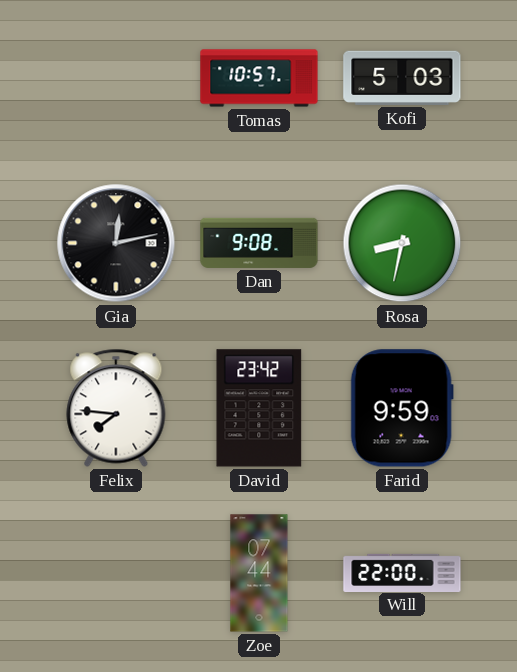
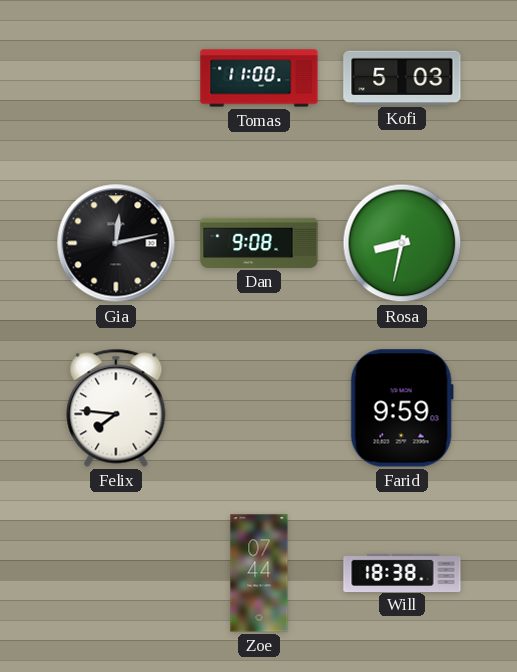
Tomas: 10:57 -> 11:00 (259, 78)
David: 23:42 -> none (259, 408)
Will: 22:00 -> 18:38 (402, 572)
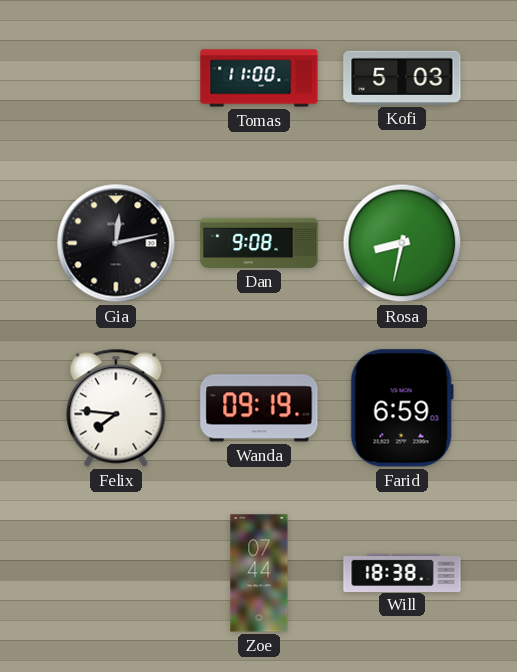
Wanda: none -> 09:19 (259, 408)
Farid: 9:59 -> 6:59 (402, 408)
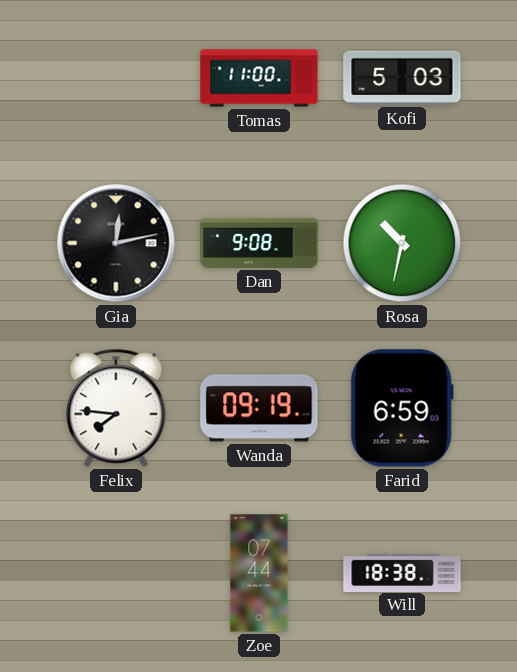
Rosa: 8:32 -> 10:32 (402, 243)
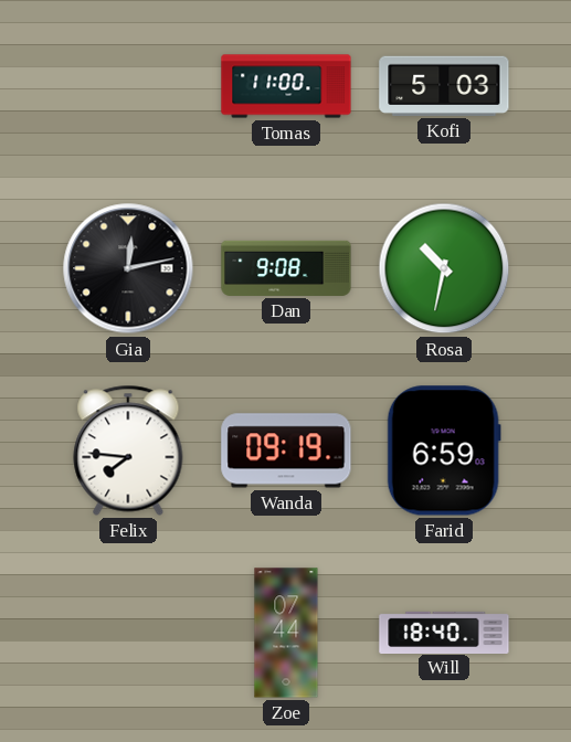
Will: 18:38 -> 18:40 (444, 632)
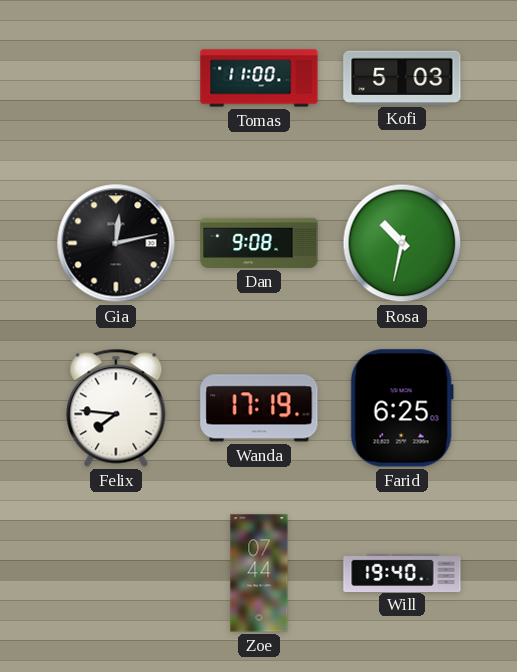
Wanda: 09:19 -> 17:19 (259, 408)
Farid: 6:59 -> 6:25 (402, 408)
Will: 18:40 -> 19:40 (402, 572)
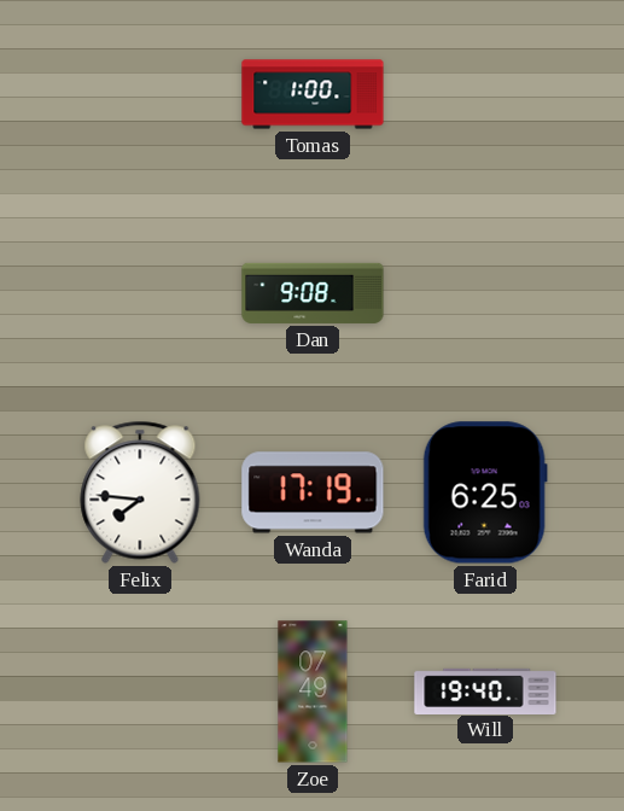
Tomas: 11:00 -> 1:00 (313, 94)
Kofi: 5:03 -> none (402, 78)
Gia: 12:13 -> none (116, 243)
Rosa: 10:32 -> none (402, 243)
Zoe: 07:44 -> 07:49 (313, 692)
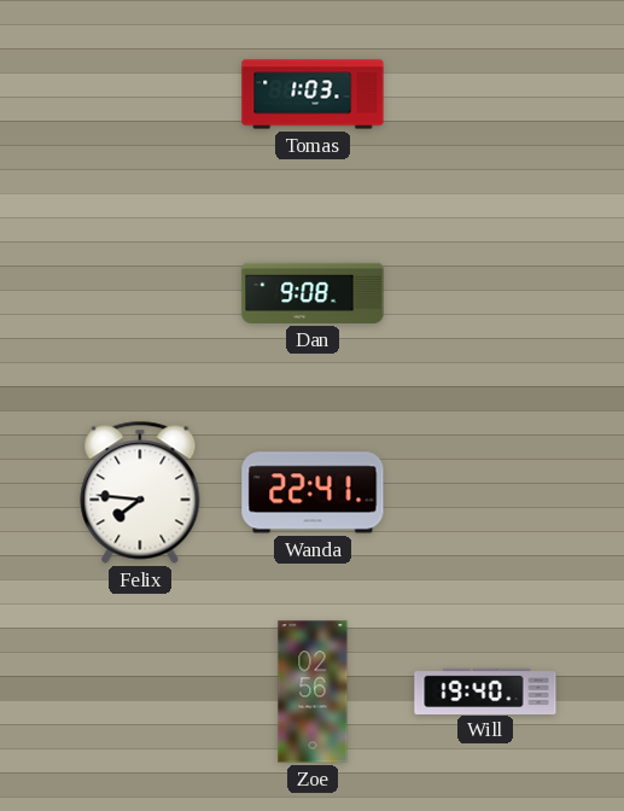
Tomas: 1:00 -> 1:03 (313, 94)
Wanda: 17:19 -> 22:41 (313, 492)
Farid: 6:25 -> none (485, 492)
Zoe: 07:49 -> 02:56 (313, 692)
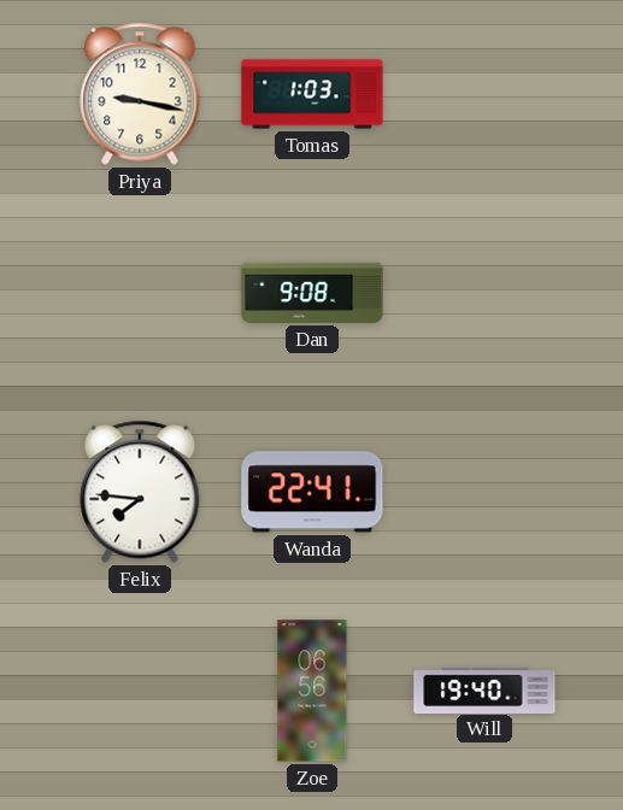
Priya: none -> 9:17 (140, 94)
Zoe: 02:56 -> 06:56 (312, 691)
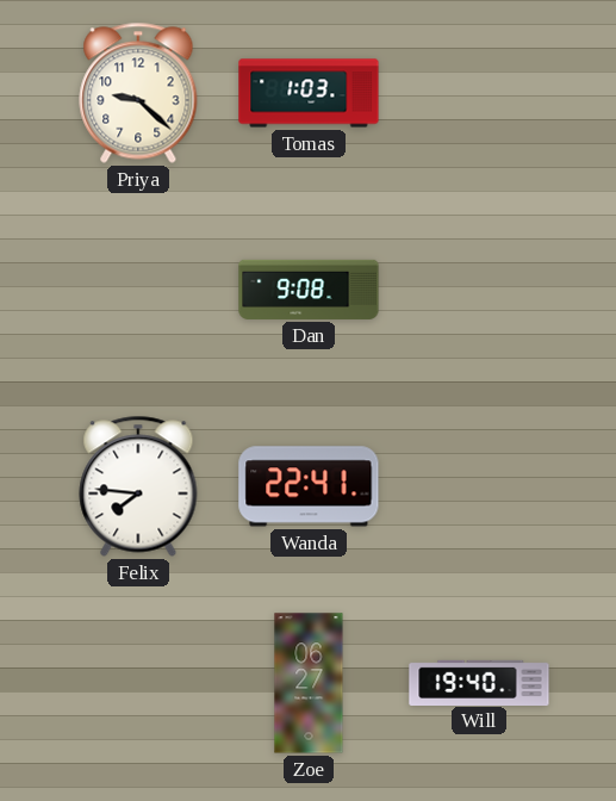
Priya: 9:17 -> 9:22 (138, 93)
Zoe: 06:56 -> 06:27 (309, 683)
